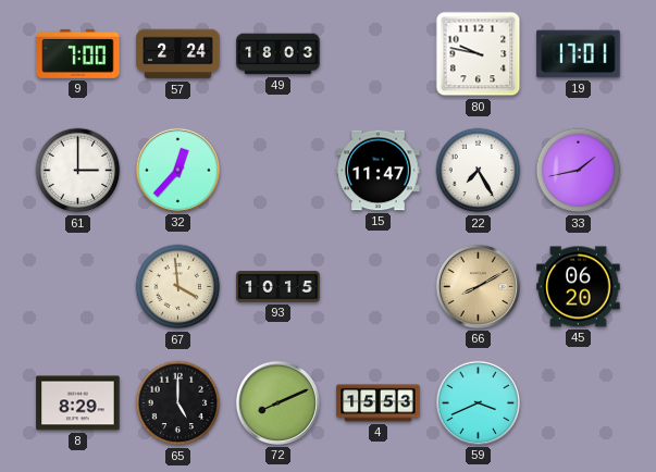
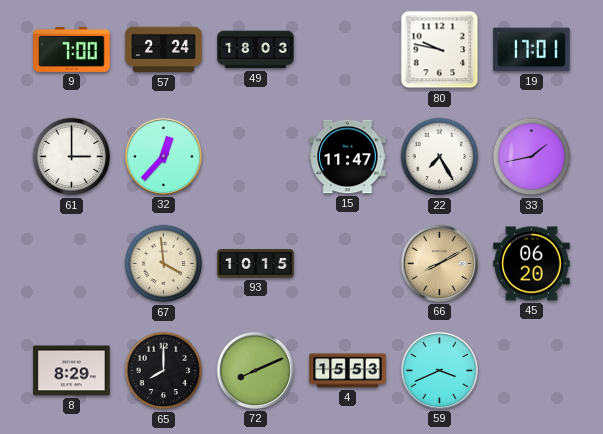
65: 5:00 -> 8:00 (164, 371)
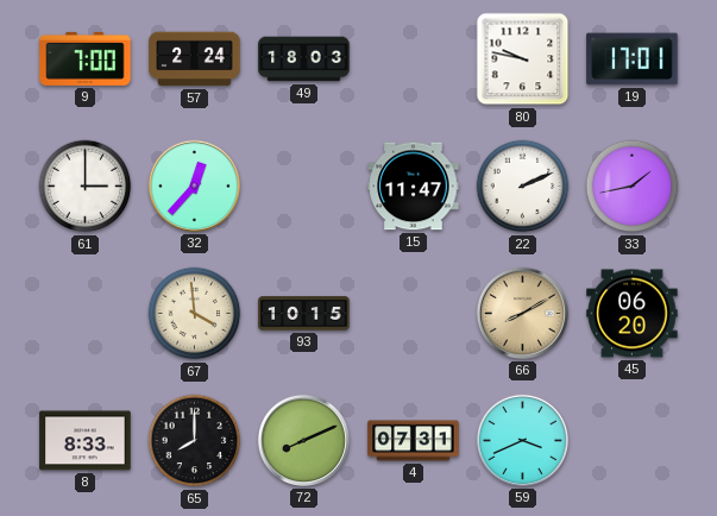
22: 7:25 -> 2:11 (523, 187)
8: 8:29 -> 8:33 (86, 441)
4: 15:53 -> 07:31 (414, 441)
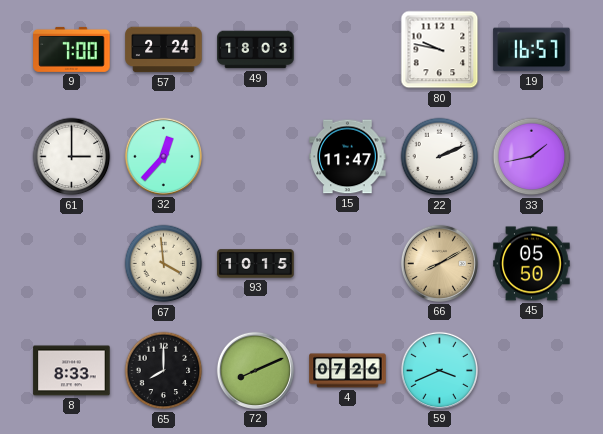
19: 17:01 -> 16:57 (532, 50)
45: 06:20 -> 05:50 (532, 264)
4: 07:31 -> 07:26 (348, 371)
